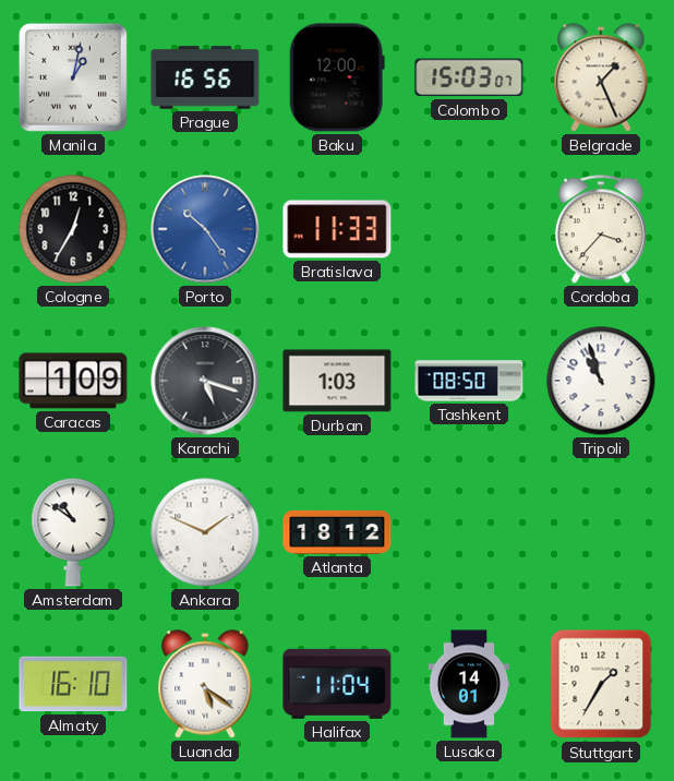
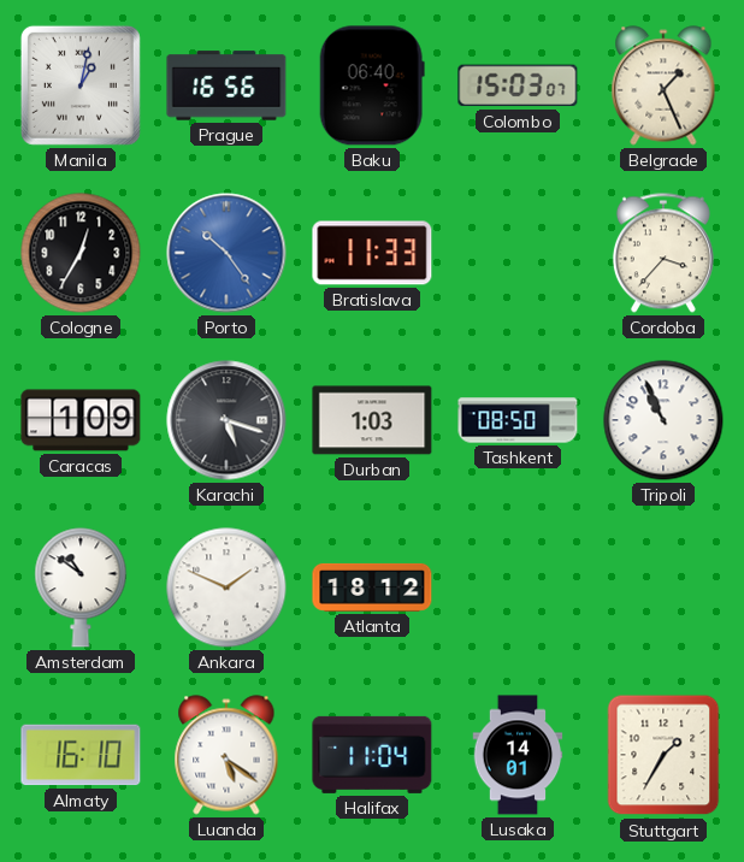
Baku: 12:00 -> 06:40 (372, 85)
Tripoli: 10:57 -> 10:56 (663, 420)
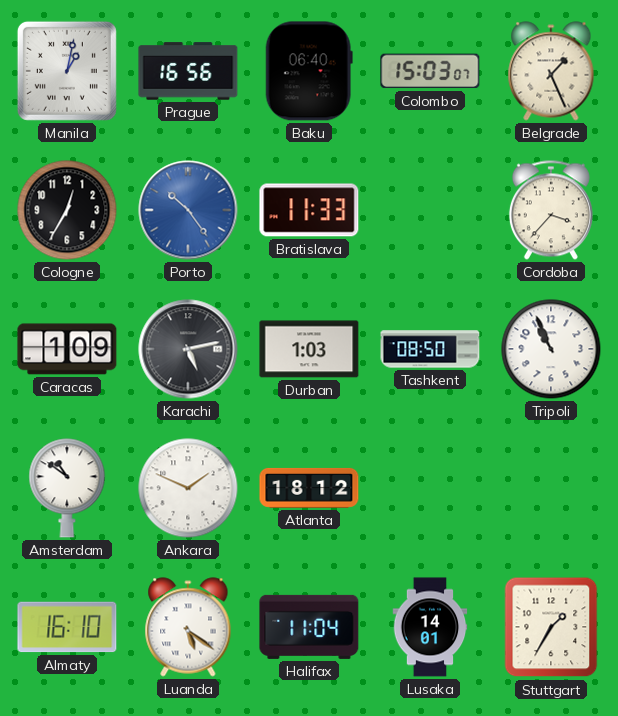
Karachi: 5:18 -> 5:13 (188, 349)
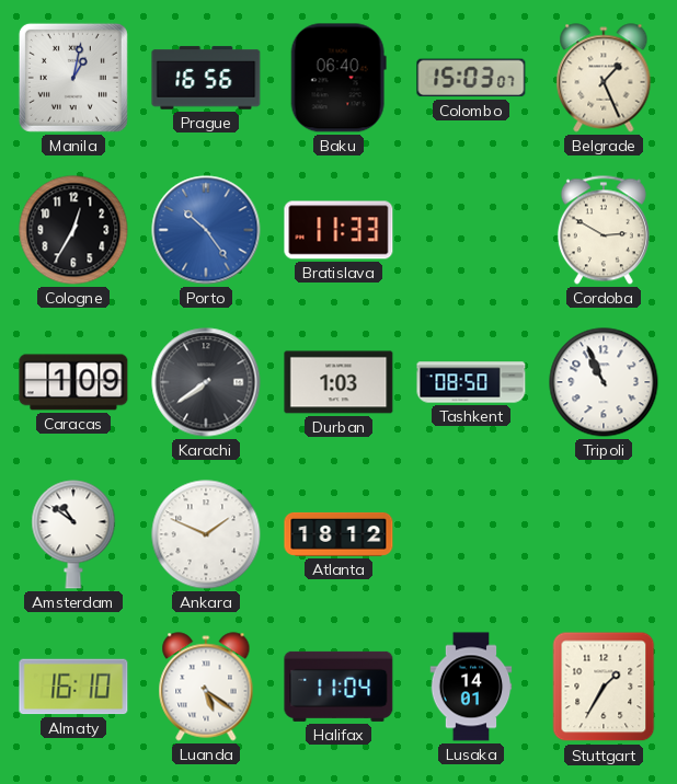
Cordoba: 3:37 -> 2:50 (604, 230)
Karachi: 5:13 -> 7:39 (206, 382)
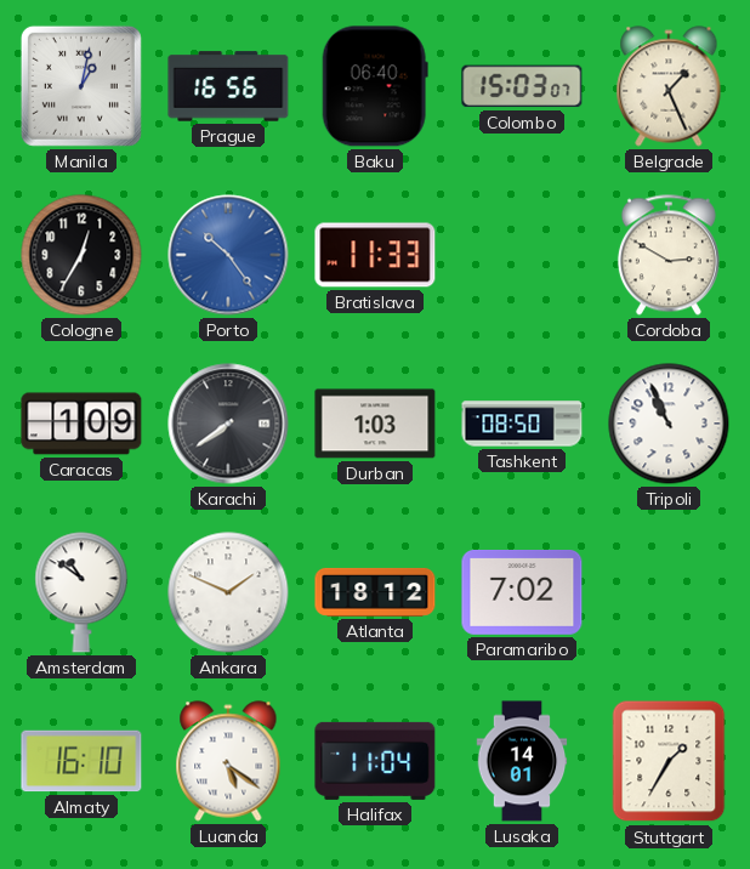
Paramaribo: none -> 7:02 (522, 593)
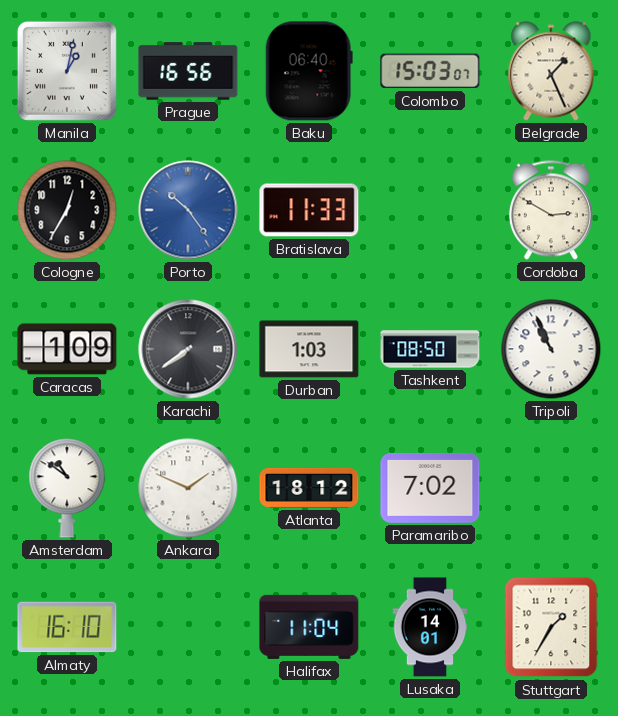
Luanda: 5:21 -> none (228, 761)
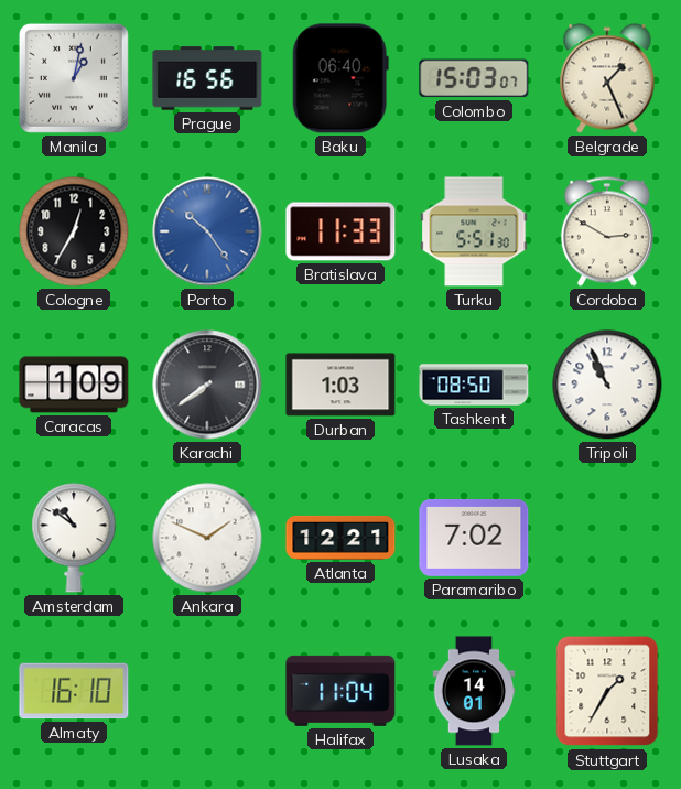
Turku: none -> 5:51 (474, 231)
Atlanta: 18:12 -> 12:21 (340, 538)
